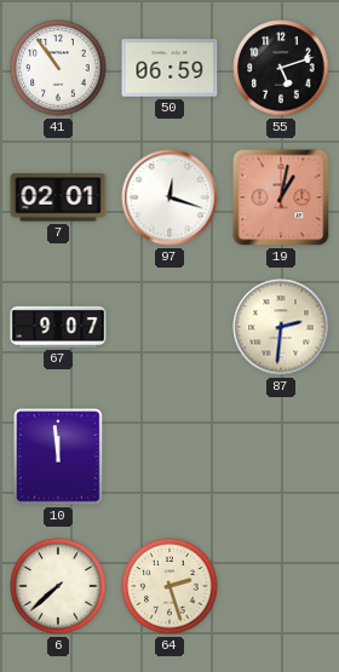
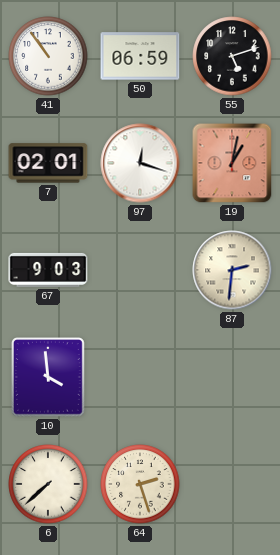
67: 9:07 -> 9:03 (48, 270)
10: 11:59 -> 3:59 (49, 378)
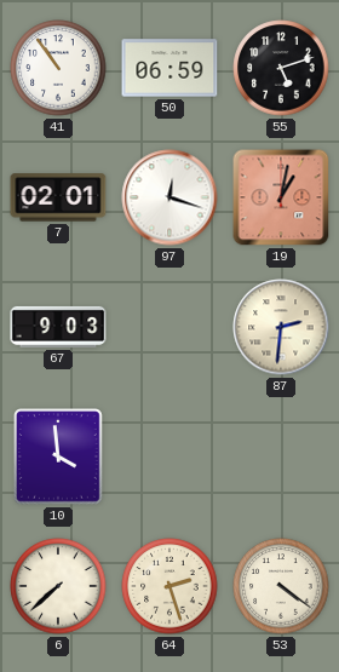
53: none -> 4:21 (281, 586)
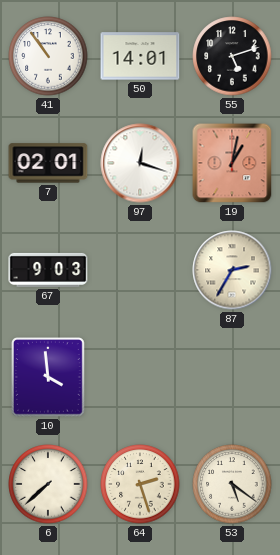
50: 06:59 -> 14:01 (140, 56)
87: 2:31 -> 2:35 (232, 270)
53: 4:21 -> 5:21 (232, 484)
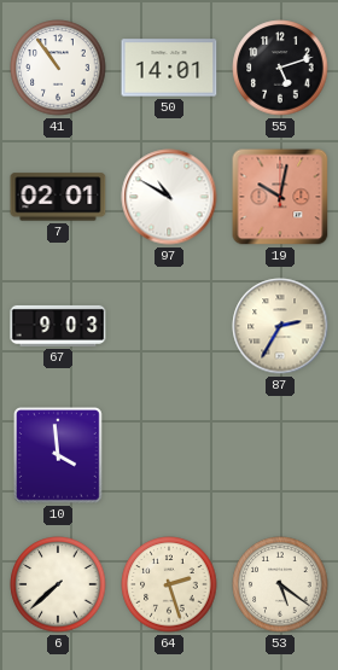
97: 12:18 -> 10:50 (169, 197)
19: 1:02 -> 10:02 (280, 197)
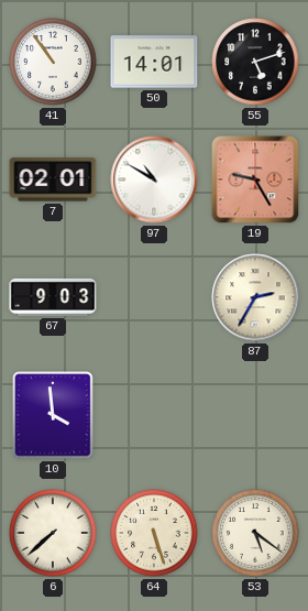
19: 10:02 -> 9:25 (255, 179)
64: 2:27 -> 5:27 (154, 533)
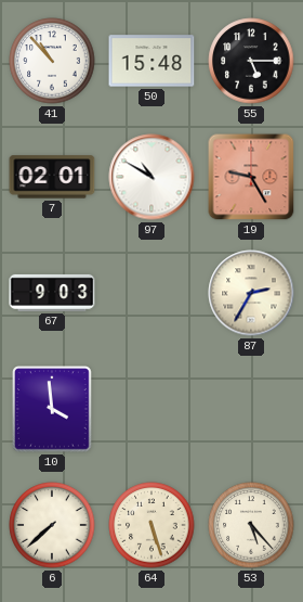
41: 10:54 -> 10:53 (52, 61)
50: 14:01 -> 15:48 (151, 61)
55: 5:12 -> 5:15 (251, 61)
53: 5:21 -> 5:23 (251, 525)
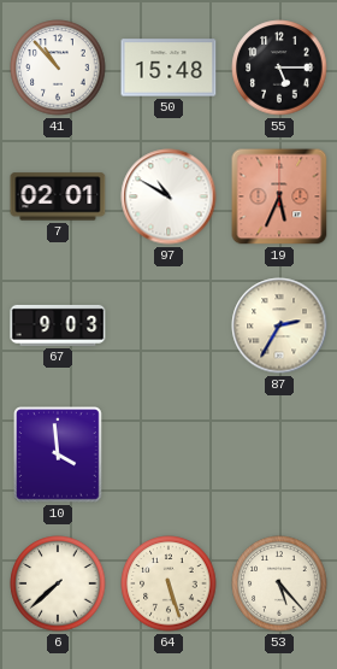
19: 9:25 -> 5:34 (279, 196)
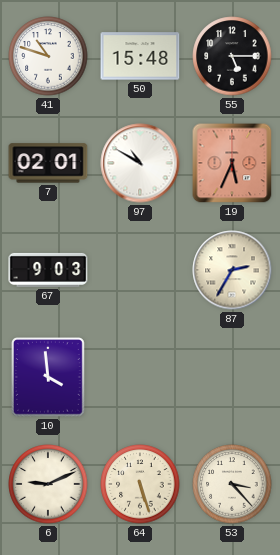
41: 10:53 -> 10:48 (48, 56)
6: 7:38 -> 9:11 (48, 484)
53: 5:23 -> 3:23 (232, 484)
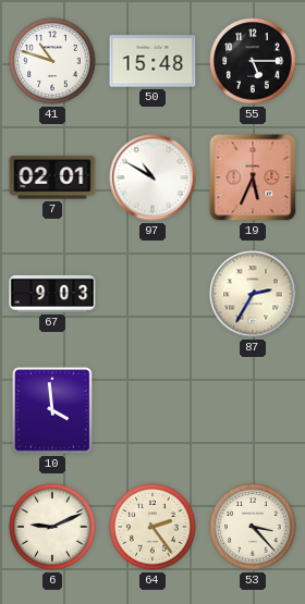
64: 5:27 -> 2:24 (152, 527)
